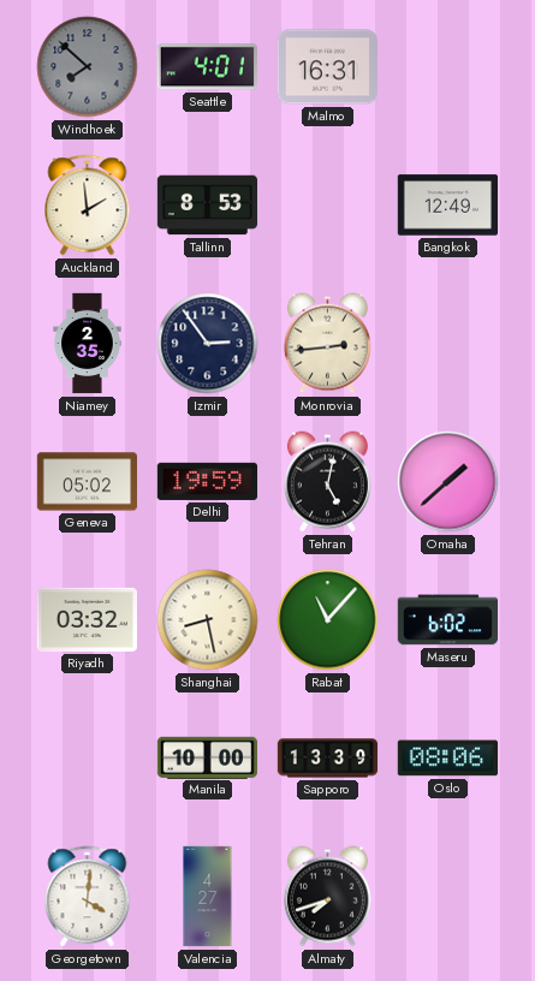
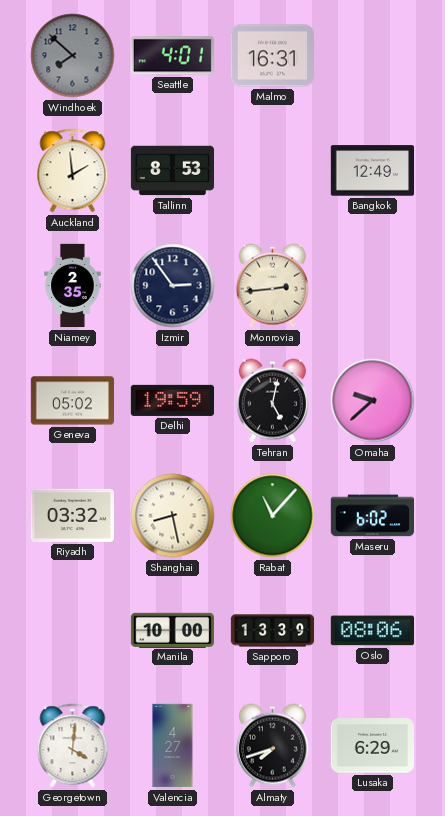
Omaha: 1:38 -> 9:38 (373, 401)
Lusaka: none -> 6:29 (372, 746)
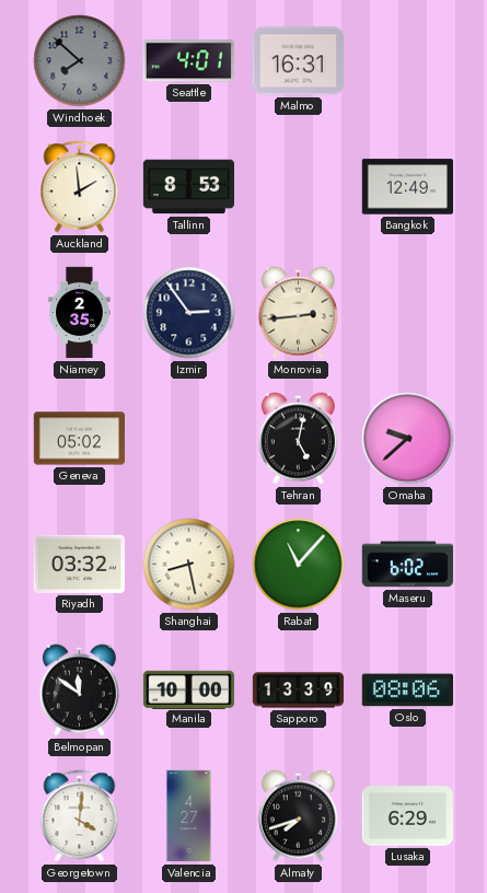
Delhi: 19:59 -> none (172, 400)
Belmopan: none -> 11:51 (79, 691)
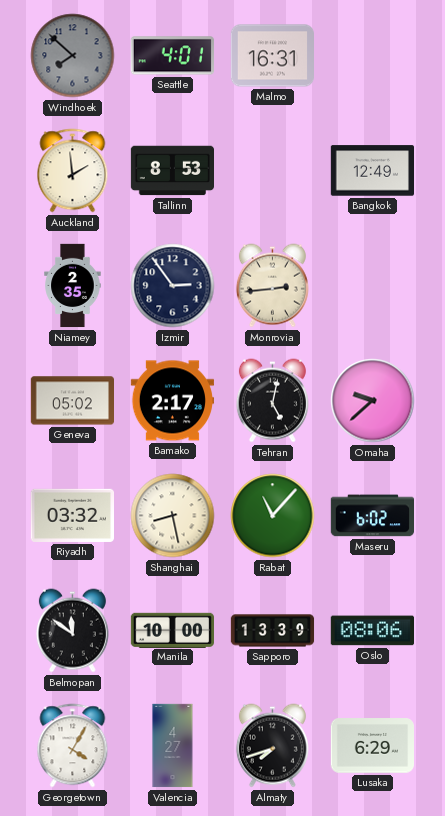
Bamako: none -> 2:17 (172, 401)
Georgetown: 4:01 -> 4:05 (73, 746)
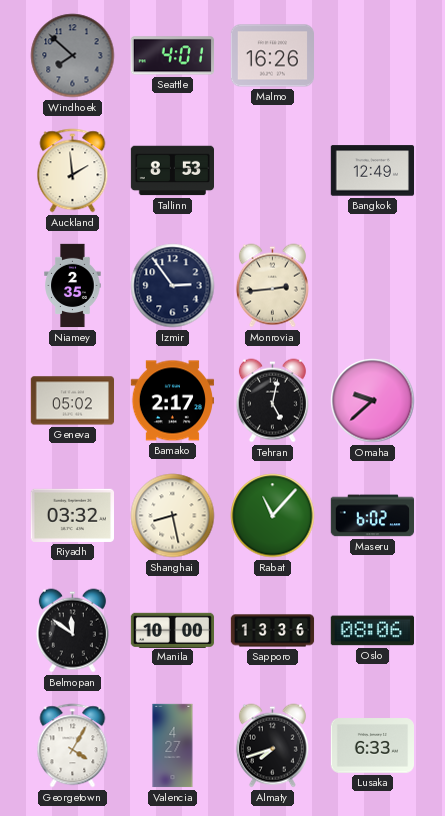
Malmo: 16:31 -> 16:26 (272, 56)
Sapporo: 13:39 -> 13:36 (273, 631)
Lusaka: 6:29 -> 6:33 (372, 746)
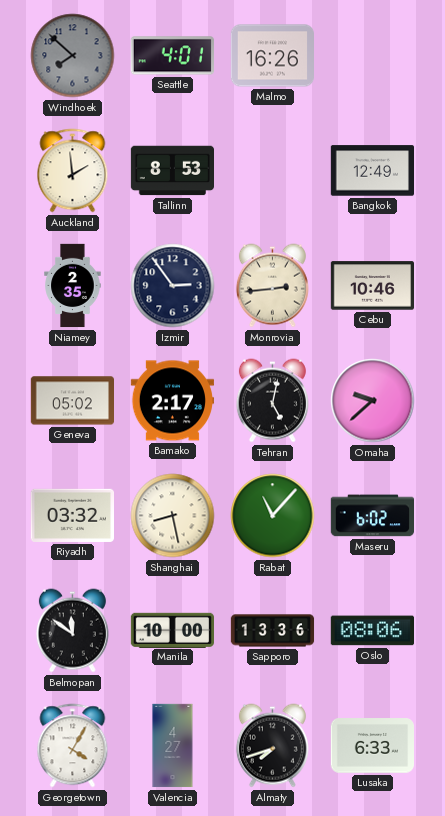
Cebu: none -> 10:46 (372, 286)
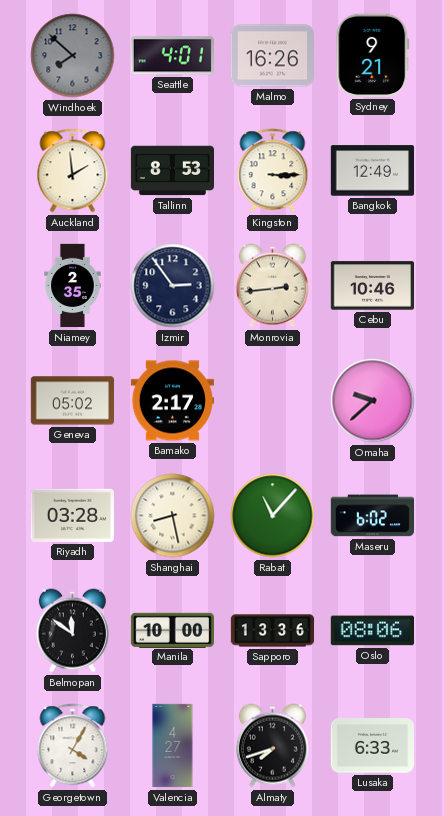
Sydney: none -> 9:21 (373, 55)
Kingston: none -> 3:15 (273, 171)
Tehran: 5:02 -> none (272, 401)
Riyadh: 03:32 -> 03:28 (72, 515)
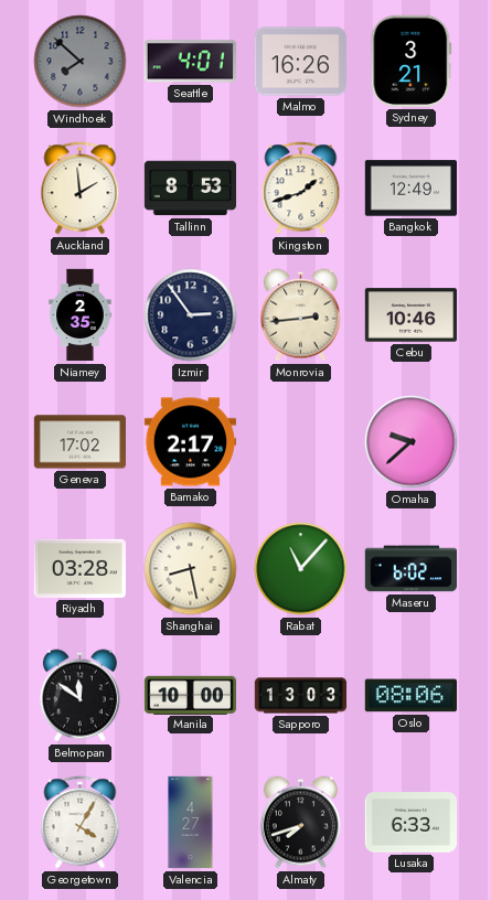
Sydney: 9:21 -> 3:21 (412, 61)
Kingston: 3:15 -> 1:42 (301, 189)
Geneva: 05:02 -> 17:02 (79, 442)
Sapporo: 13:36 -> 13:03 (301, 696)
